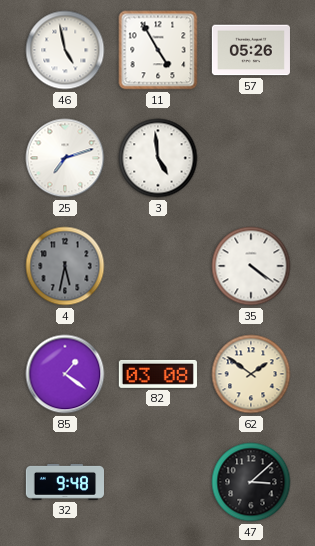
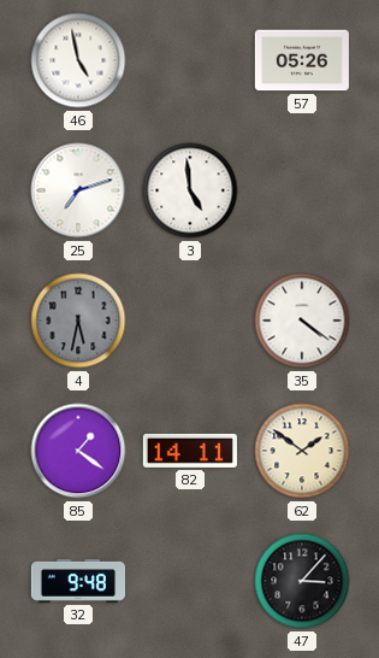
11: 4:55 -> none (158, 50)
82: 03:08 -> 14:11 (190, 451)
47: 3:08 -> 3:07 (302, 581)
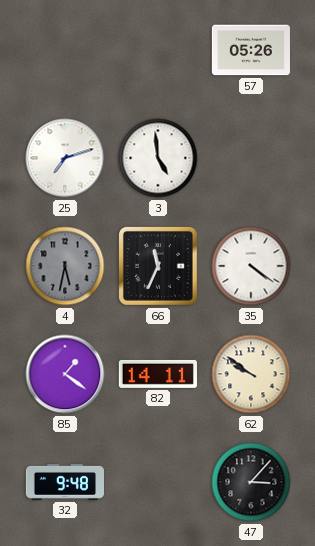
46: 4:58 -> none (78, 60)
66: none -> 11:34 (158, 266)
62: 1:51 -> 9:51 (251, 374)
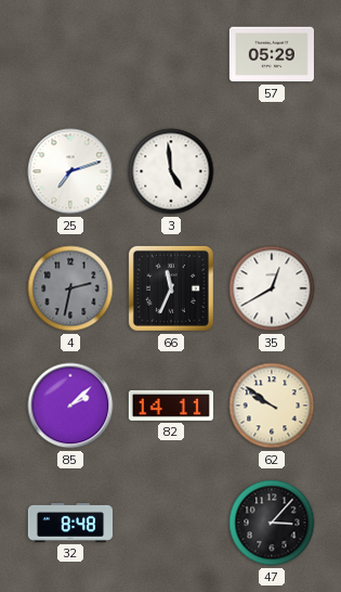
57: 05:26 -> 05:29 (271, 54)
4: 5:32 -> 2:32 (70, 288)
35: 4:21 -> 12:40 (272, 288)
85: 1:21 -> 2:08 (70, 406)
32: 9:48 -> 8:48 (69, 523)
